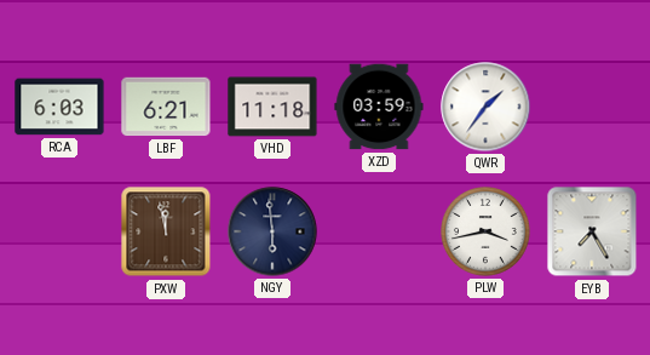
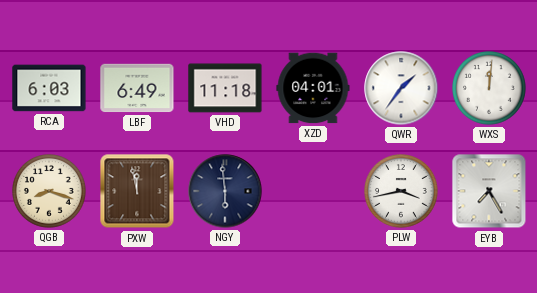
LBF: 6:21 -> 6:49 (137, 88)
XZD: 03:59 -> 04:01 (313, 88)
WXS: none -> 12:01 (490, 89)
QGB: none -> 8:18 (50, 192)
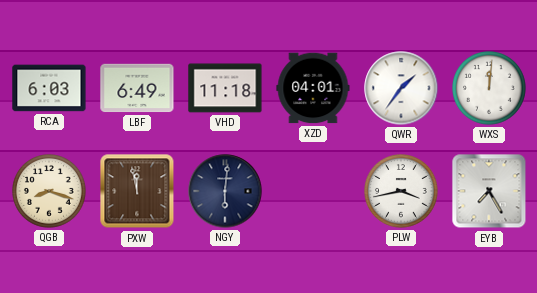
NGY: 5:59 -> 6:01 (225, 191)
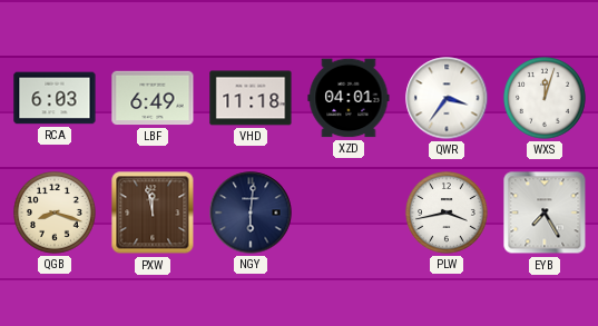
QWR: 1:36 -> 3:36 (447, 98)
WXS: 12:01 -> 12:03 (546, 99)
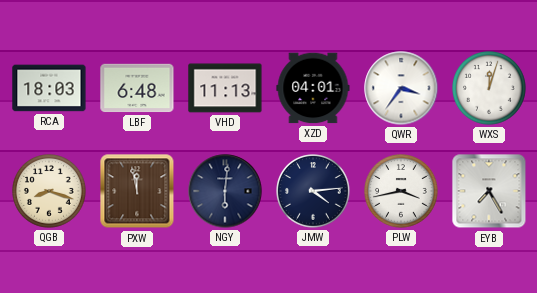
RCA: 6:03 -> 18:03 (49, 88)
LBF: 6:49 -> 6:48 (137, 88)
VHD: 11:18 -> 11:13 (225, 88)
JMW: none -> 4:14 (314, 192)
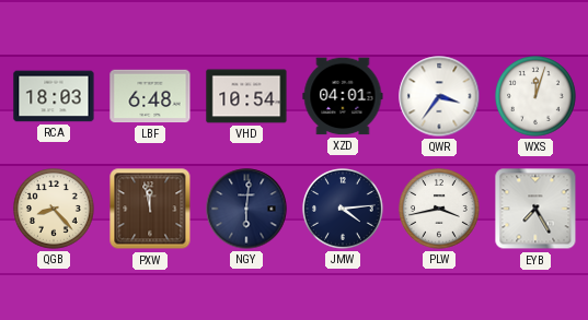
VHD: 11:13 -> 10:54 (246, 96)
QGB: 8:18 -> 8:23 (55, 210)
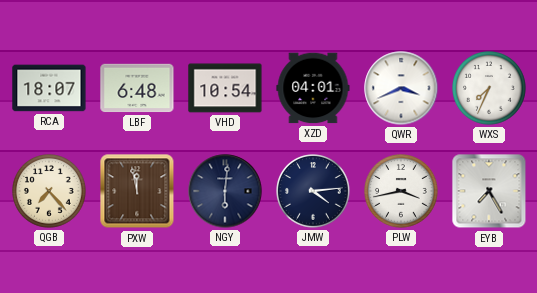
RCA: 18:03 -> 18:07 (49, 88)
QWR: 3:36 -> 3:41 (401, 88)
WXS: 12:03 -> 7:34 (490, 89)
QGB: 8:23 -> 7:23 (50, 192)
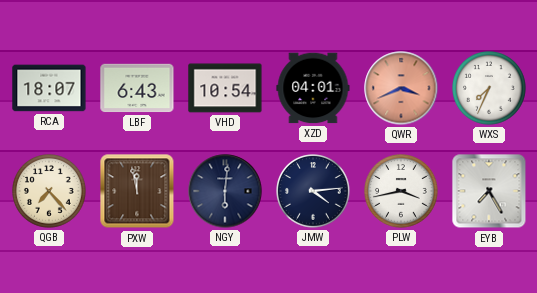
LBF: 6:48 -> 6:43 (137, 88)
QWR dial: white -> salmon (401, 88)
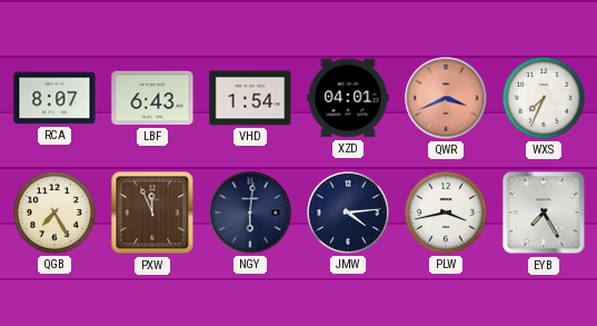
RCA: 18:07 -> 8:07 (54, 98)
VHD: 10:54 -> 1:54 (250, 98)
QGB: 7:23 -> 7:25 (56, 214)
PXW: 11:58 -> 11:56 (152, 213)
